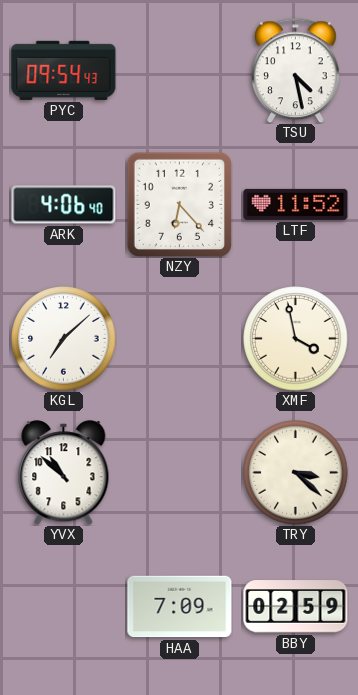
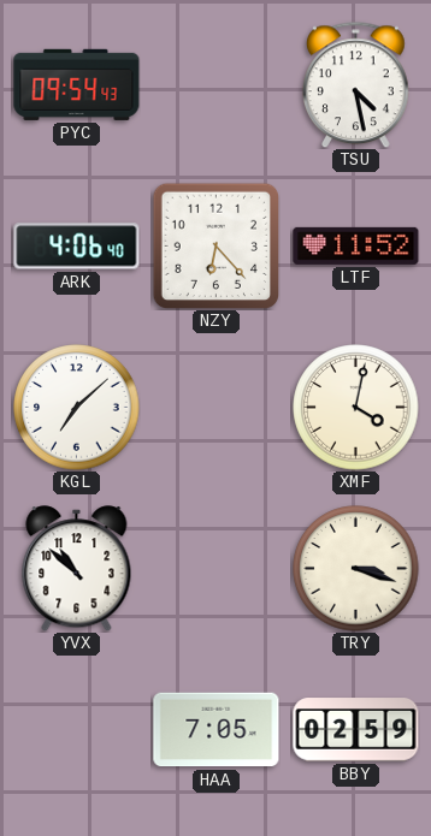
XMF: 3:58 -> 4:02 (356, 408)
TRY: 3:22 -> 3:18 (356, 569)
HAA: 7:09 -> 7:05 (217, 730)
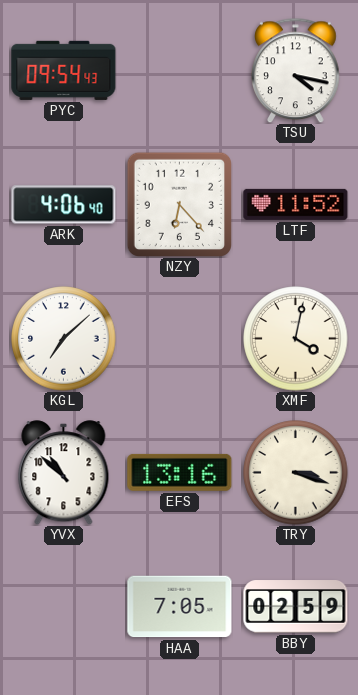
TSU: 4:28 -> 4:17 (296, 70)
EFS: none -> 13:16 (180, 472)
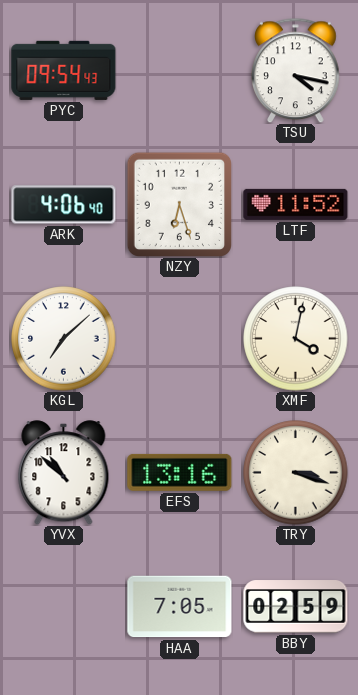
NZY: 6:23 -> 6:27 (179, 204)
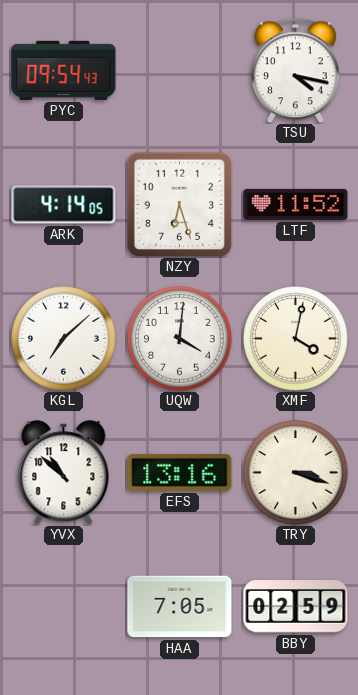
ARK: 4:06 -> 4:14 (64, 205)
UQW: none -> 4:01 (180, 339)
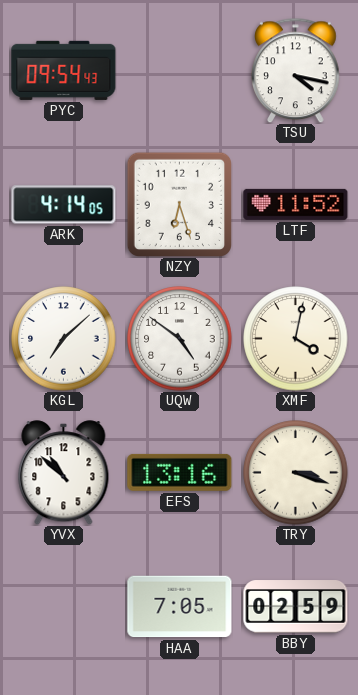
UQW: 4:01 -> 4:51 (180, 339)
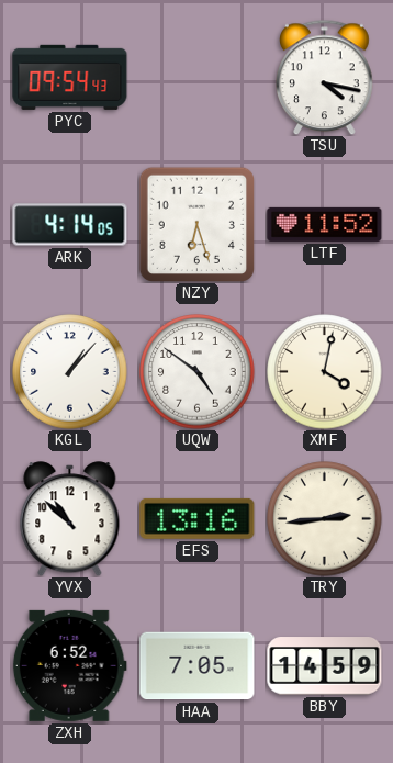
KGL: 7:08 -> 1:07 (70, 372)
TRY: 3:18 -> 2:44 (325, 519)
ZXH: none -> 6:52 (69, 665)
BBY: 02:59 -> 14:59 (325, 666)
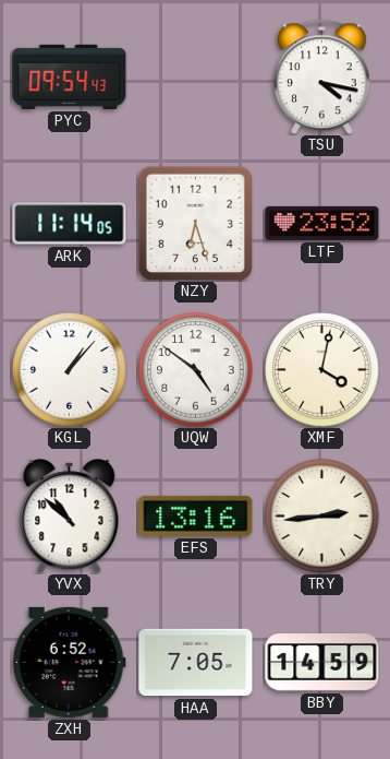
ARK: 4:14 -> 11:14 (70, 224)
LTF: 11:52 -> 23:52 (322, 223)
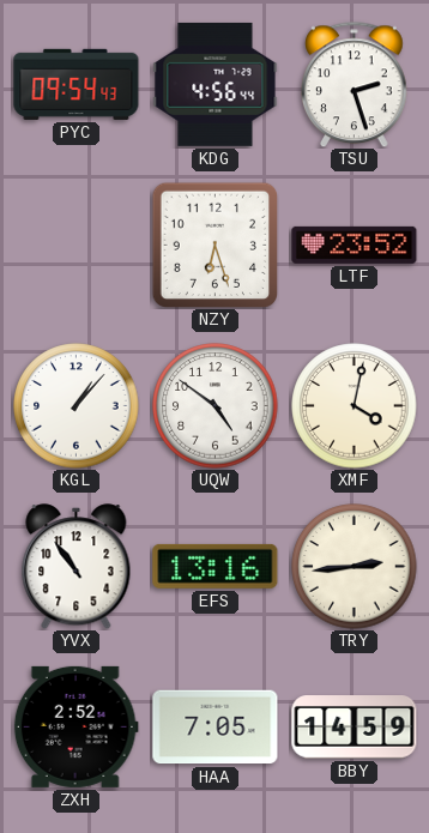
KDG: none -> 4:56 (216, 84)
TSU: 4:17 -> 2:27 (355, 84)
ARK: 11:14 -> none (70, 224)
YVX: 10:52 -> 10:54 (77, 567)
ZXH: 6:52 -> 2:52 (75, 726)
